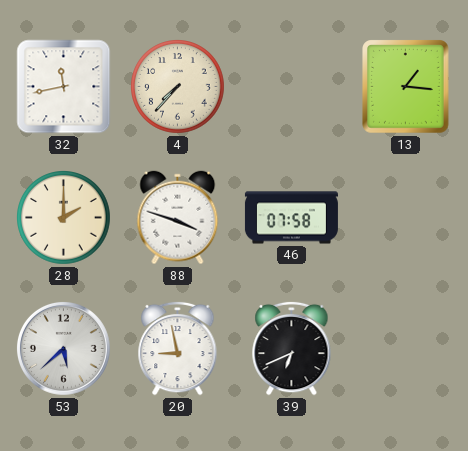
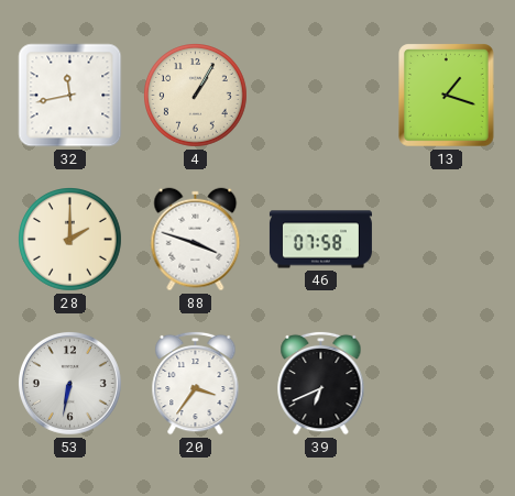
4: 7:37 -> 1:05 (196, 96)
13: 1:16 -> 1:18 (447, 96)
53: 5:38 -> 6:32 (69, 383)
20: 8:58 -> 3:36 (196, 383)
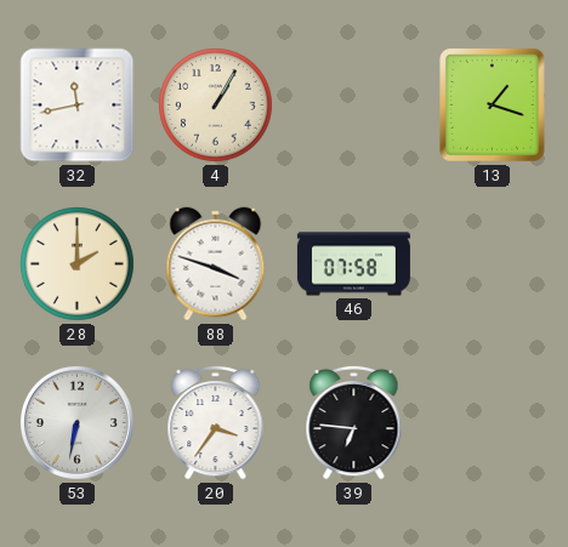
39: 6:41 -> 6:46 (354, 422)
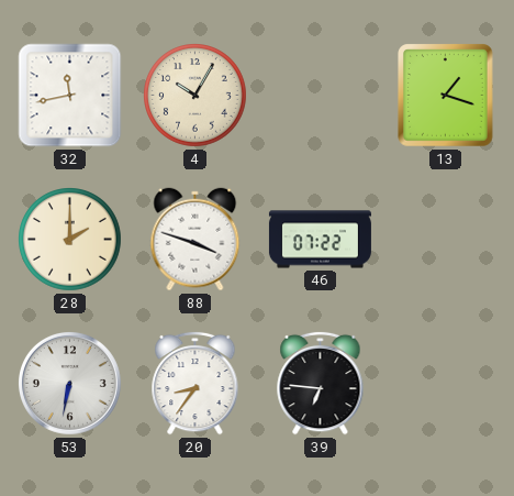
4: 1:05 -> 10:05 (195, 96)
46: 07:58 -> 07:22 (320, 240)
20: 3:36 -> 8:36 (195, 383)
